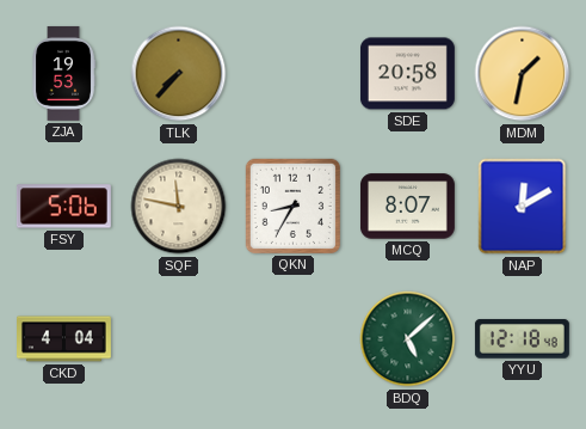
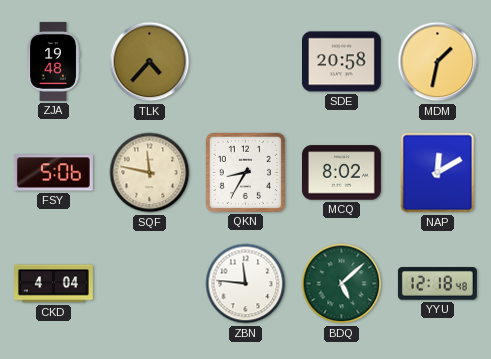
ZJA: 19:53 -> 19:48 (53, 61)
TLK: 7:37 -> 4:37 (150, 62)
MCQ: 8:07 -> 8:02 (341, 173)
ZBN: none -> 11:46 (246, 284)
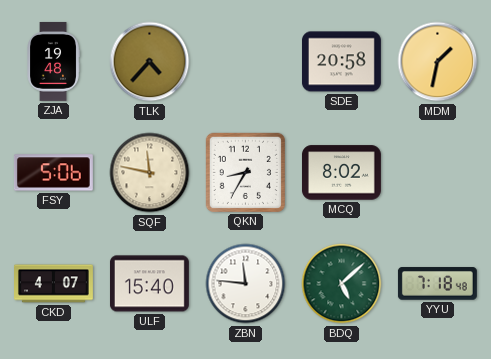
NAP: 12:10 -> none (438, 173)
CKD: 4:04 -> 4:07 (54, 284)
ULF: none -> 15:40 (149, 284)
YYU: 12:18 -> 7:18 (437, 284)
